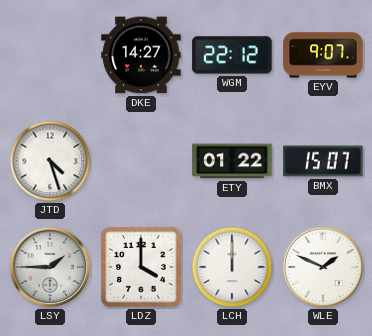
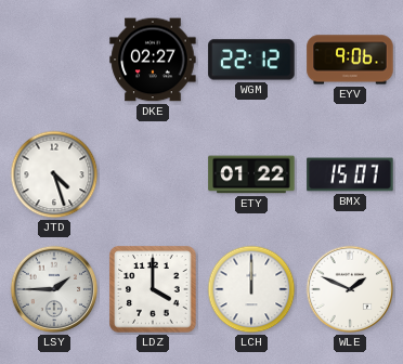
DKE: 14:27 -> 02:27 (153, 60)
EYV: 9:07 -> 9:06 (350, 60)
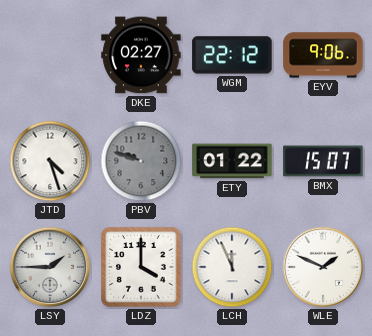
PBV: none -> 9:48 (141, 161)
LCH: 12:00 -> 11:56 (232, 267)
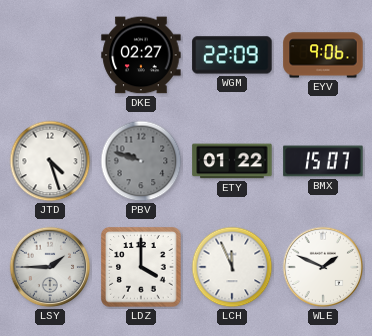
WGM: 22:12 -> 22:09 (232, 55)
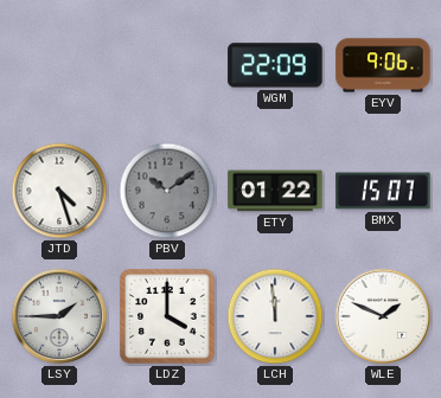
DKE: 02:27 -> none (141, 55)
PBV: 9:48 -> 10:09 (167, 191)
LCH: 11:56 -> 11:59 (275, 316)
